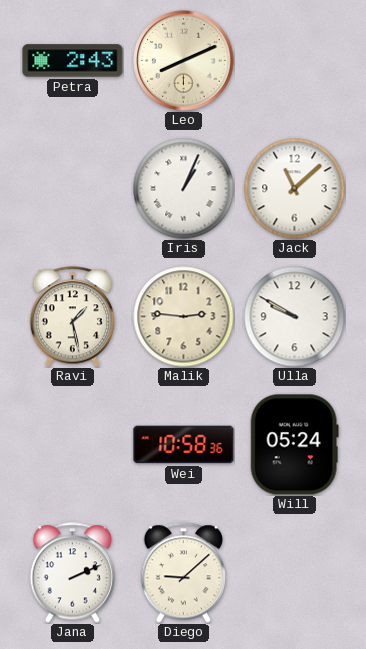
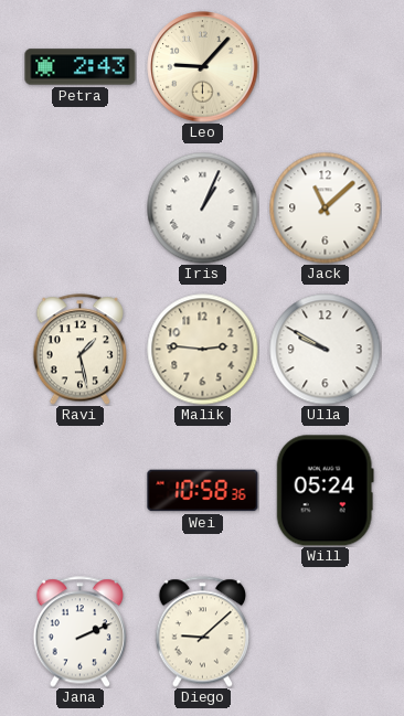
Leo: 8:11 -> 9:07 (203, 67)
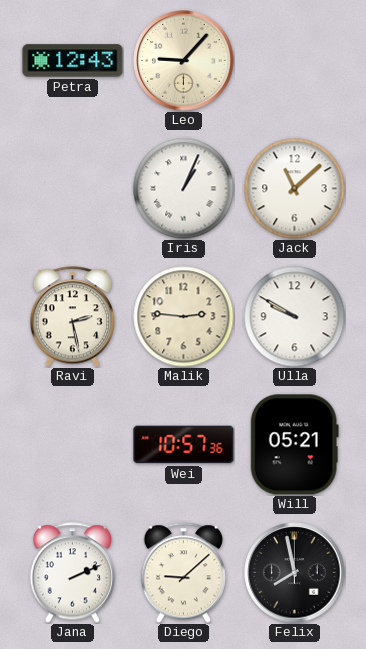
Petra: 2:43 -> 12:43 (73, 61)
Ravi: 1:28 -> 2:28 (72, 317)
Wei: 10:58 -> 10:57 (184, 445)
Will: 05:24 -> 05:21 (294, 445)
Felix: none -> 7:58 (295, 573)
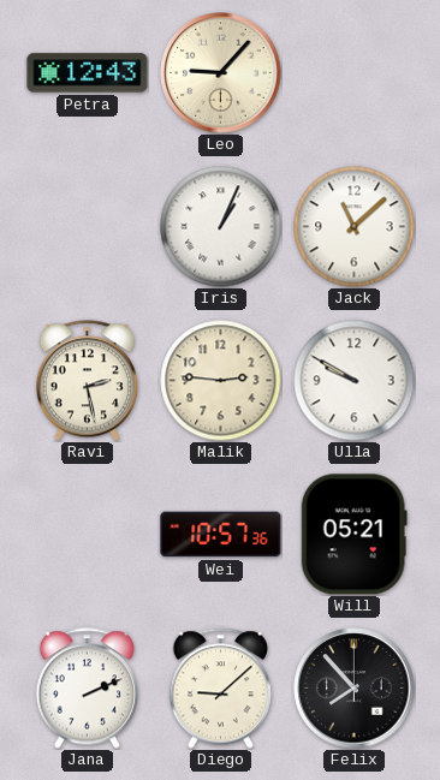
Felix: 7:58 -> 7:53 (355, 689)
